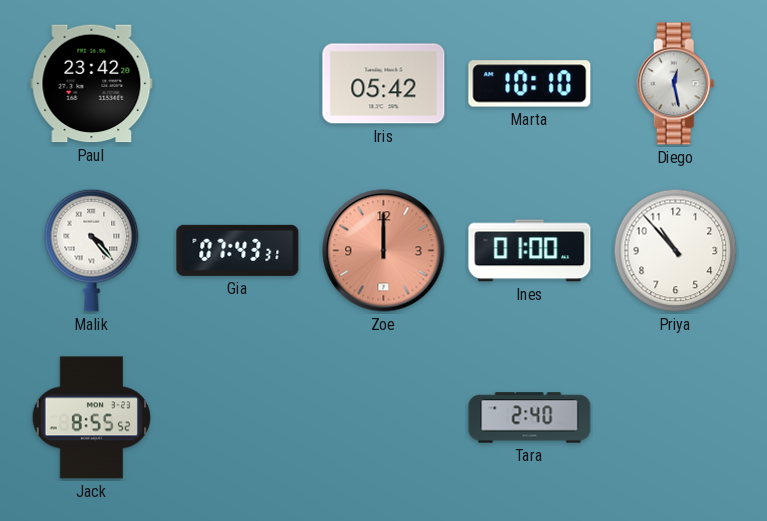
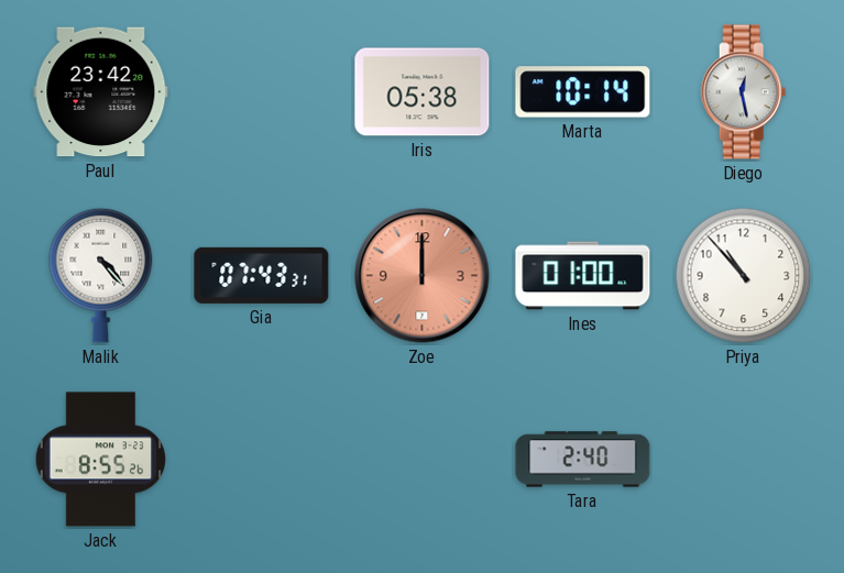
Iris: 05:42 -> 05:38 (423, 92)
Marta: 10:10 -> 10:14 (583, 92)
Jack: 8:55:52 -> 8:55:26 (100, 460)
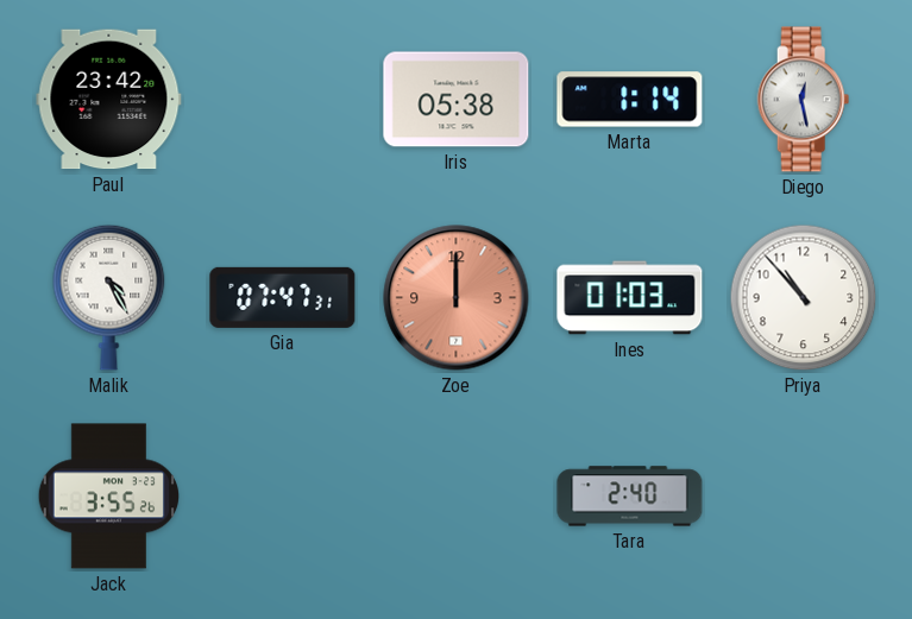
Marta: 10:14 -> 1:14 (630, 100)
Malik: 4:23 -> 4:25 (109, 297)
Gia: 07:43 -> 07:47 (283, 297)
Ines: 01:00 -> 01:03 (630, 298)
Jack: 8:55 -> 3:55 (108, 497)
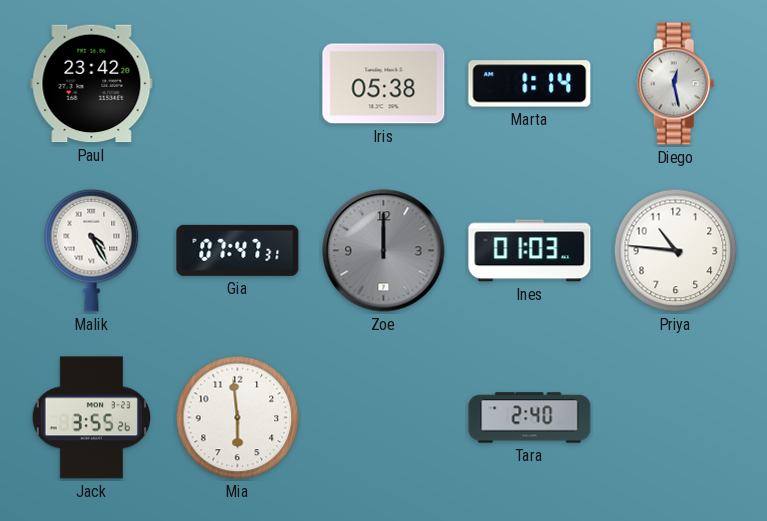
Zoe dial: salmon -> grey (384, 251)
Priya: 10:53 -> 10:46 (676, 251)
Mia: none -> 5:59 (238, 418)
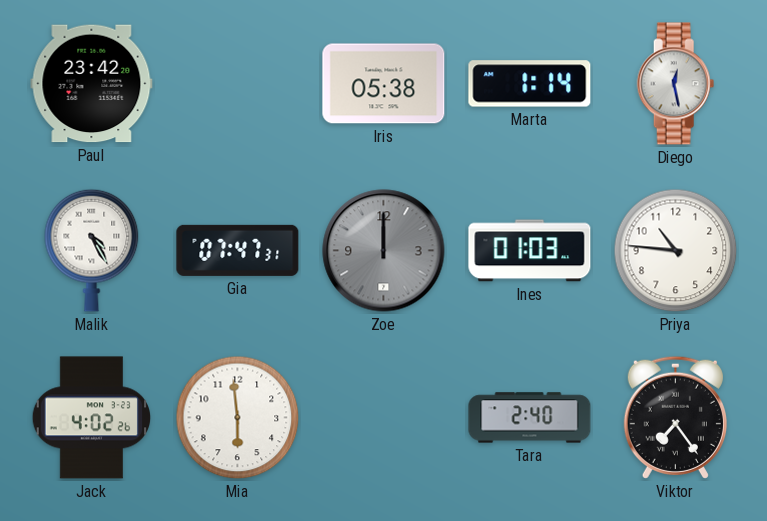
Jack: 3:55 -> 4:02 (91, 418)
Viktor: none -> 7:24 (675, 417)
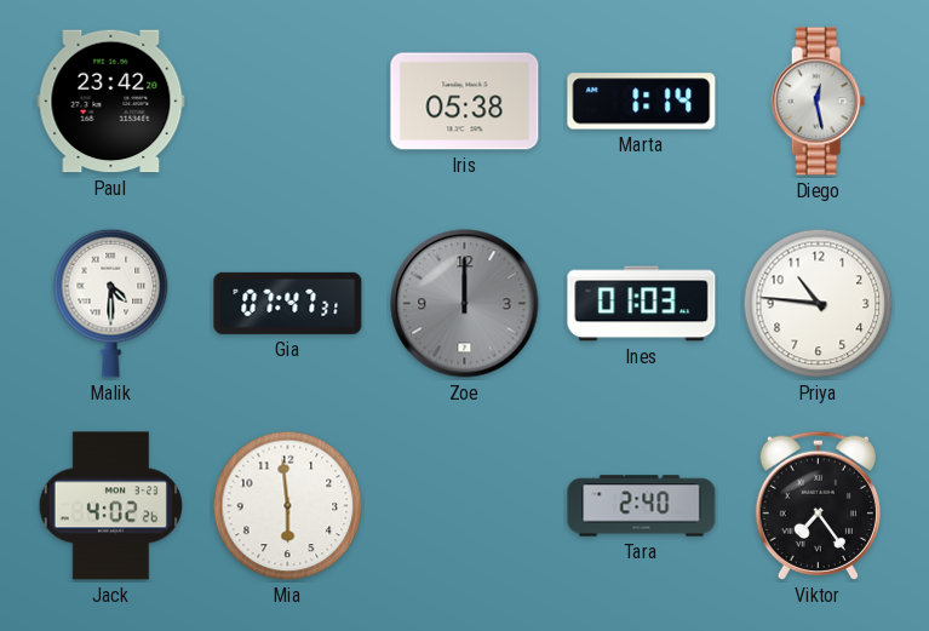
Malik: 4:25 -> 4:30 (111, 303)
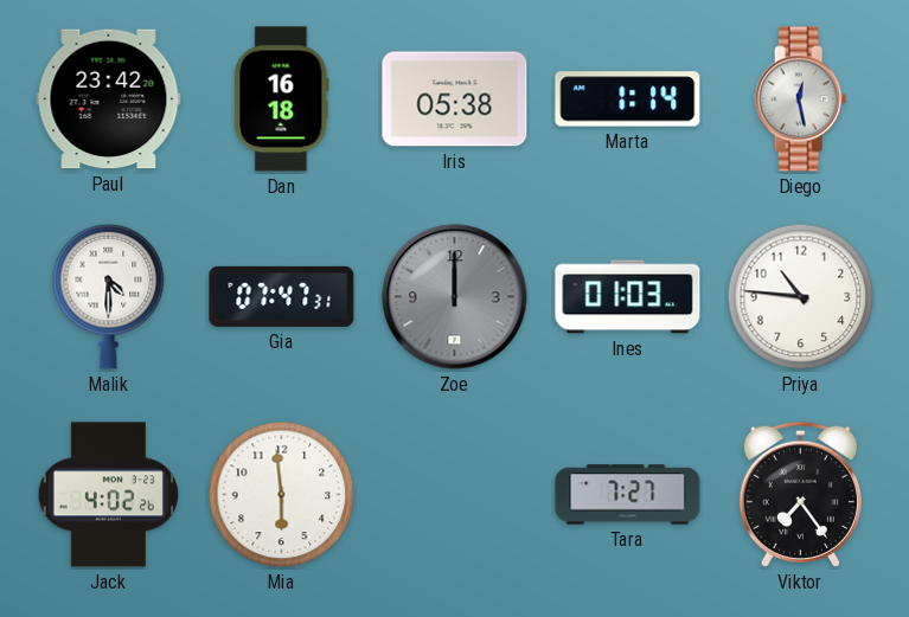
Dan: none -> 16:18 (282, 99)
Tara: 2:40 -> 7:27 (628, 495)
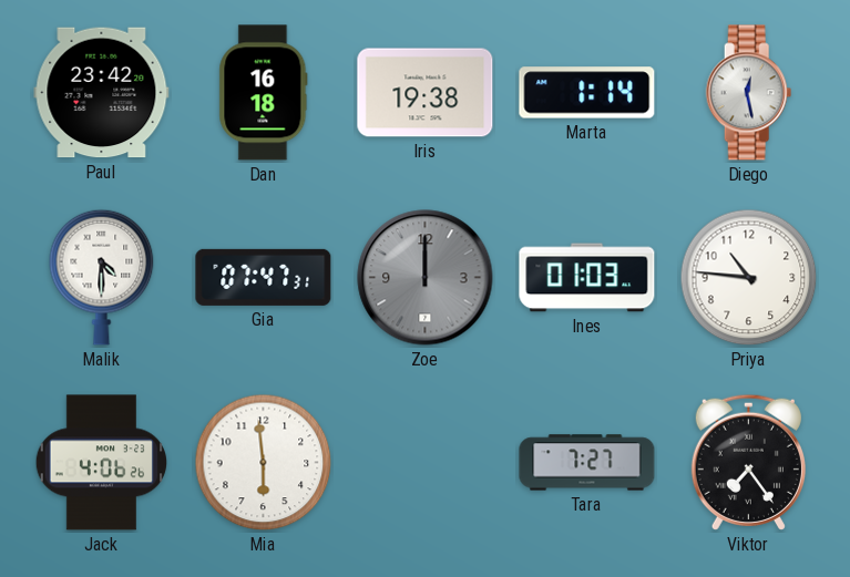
Iris: 05:38 -> 19:38 (426, 93)
Jack: 4:02 -> 4:06 (101, 463)
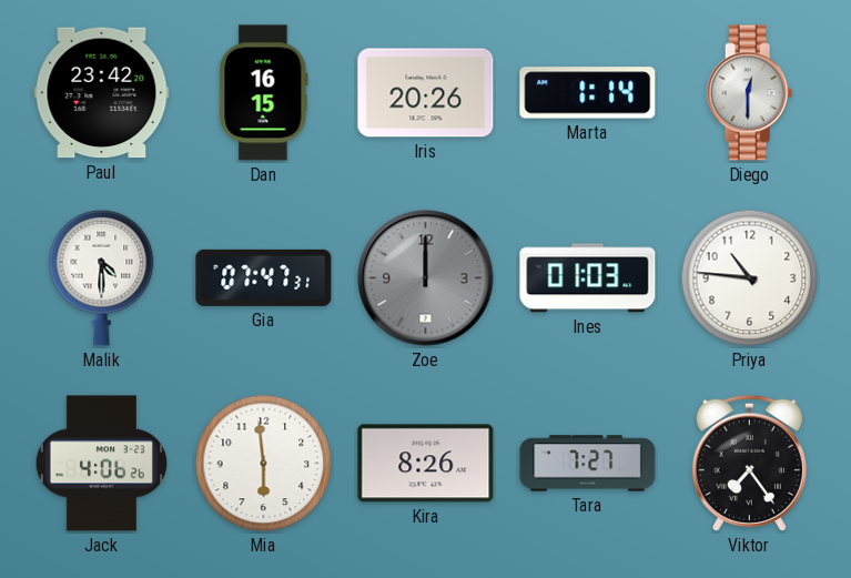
Dan: 16:18 -> 16:15 (264, 93)
Iris: 19:38 -> 20:26 (426, 93)
Diego: 12:28 -> 12:30 (750, 93)
Kira: none -> 8:26 (426, 464)
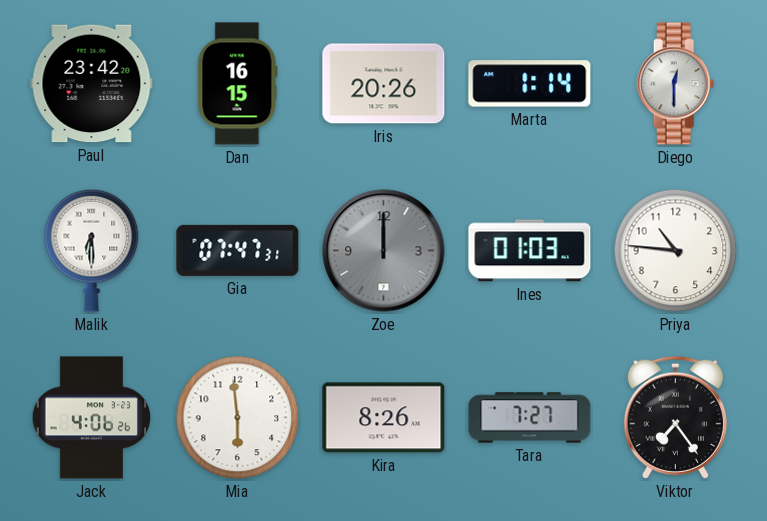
Malik: 4:30 -> 6:30 (92, 250)
